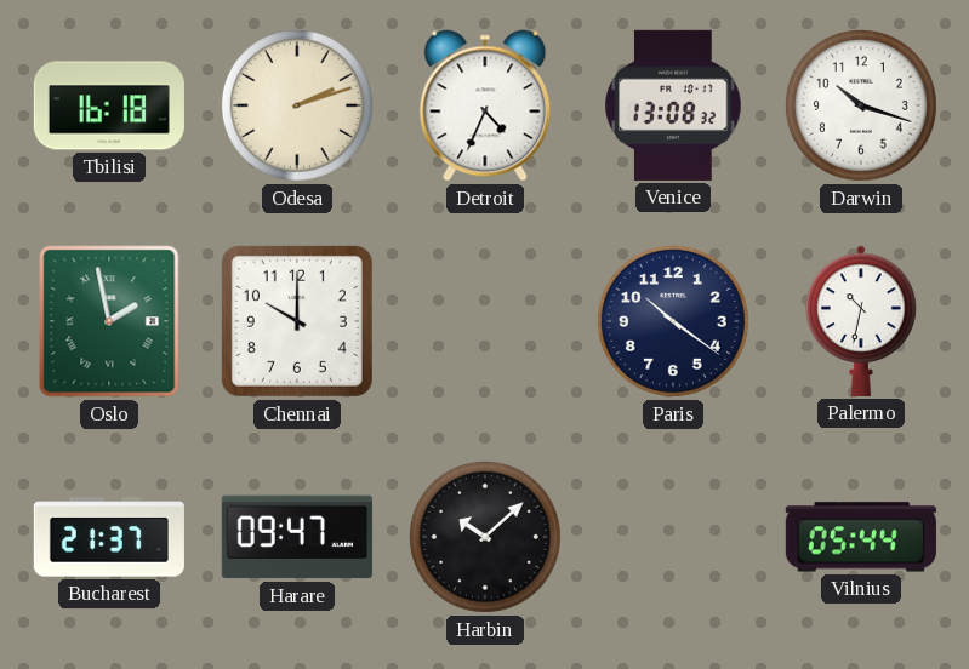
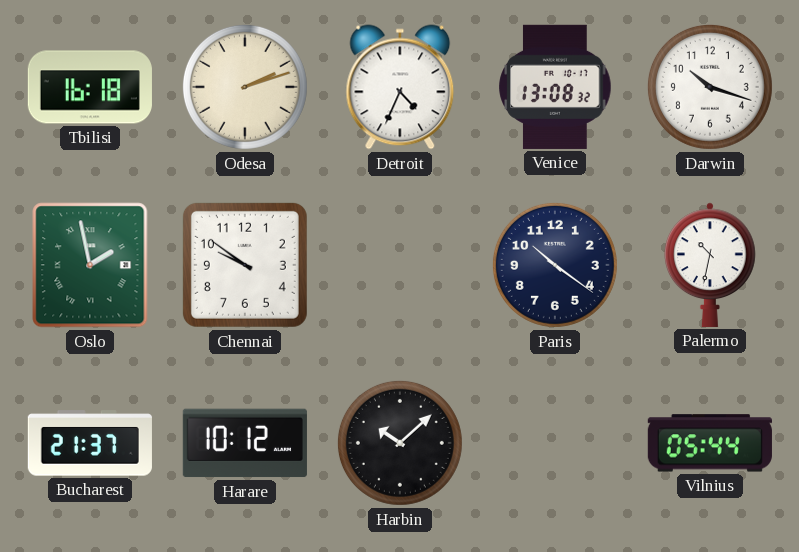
Chennai: 10:00 -> 9:51 (245, 265)
Harare: 09:47 -> 10:12 (245, 443)
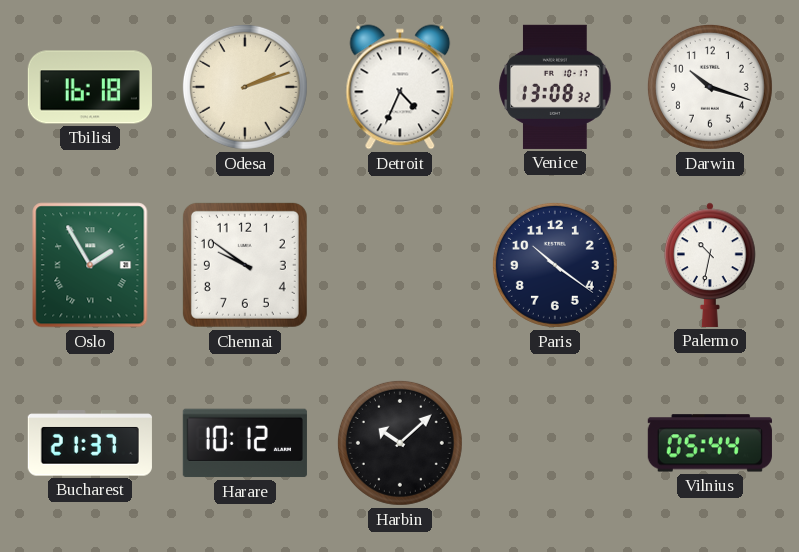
Oslo: 1:58 -> 1:55 (90, 265)
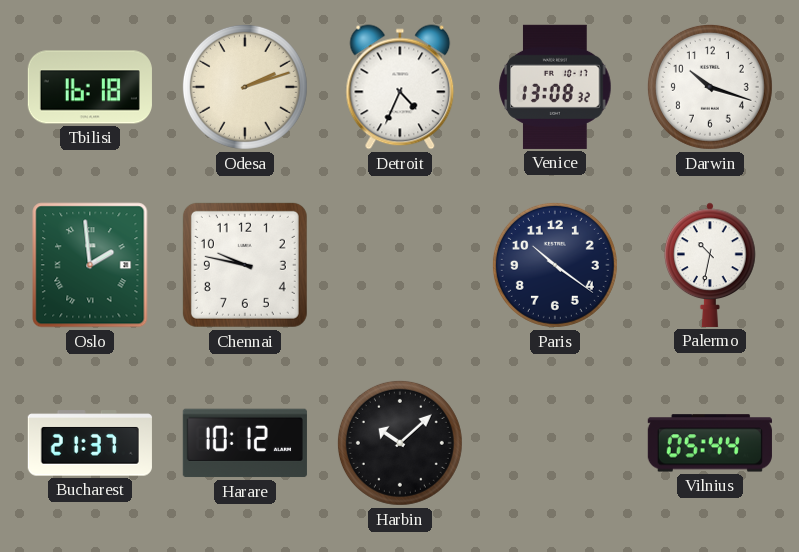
Oslo: 1:55 -> 1:59 (90, 265)
Chennai: 9:51 -> 9:47 (245, 265)
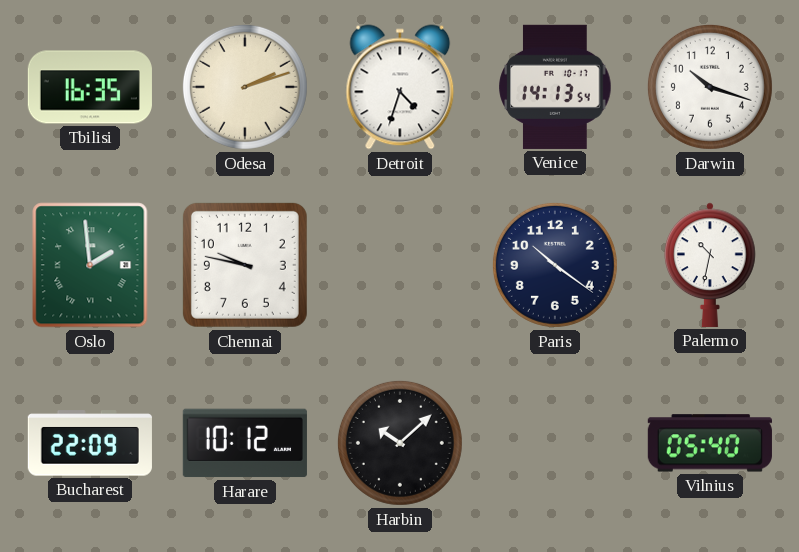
Tbilisi: 16:18 -> 16:35 (90, 87)
Detroit: 4:34 -> 4:33 (400, 87)
Venice: 13:08 -> 14:13 (555, 87)
Bucharest: 21:37 -> 22:09 (90, 443)
Vilnius: 05:44 -> 05:40 (710, 443)
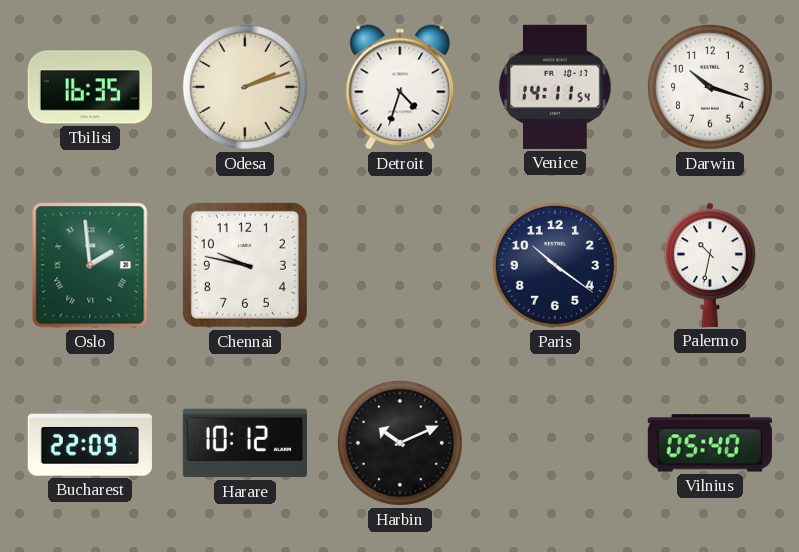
Venice: 14:13 -> 14:11 (555, 87)
Harbin: 10:08 -> 10:11 (400, 443)
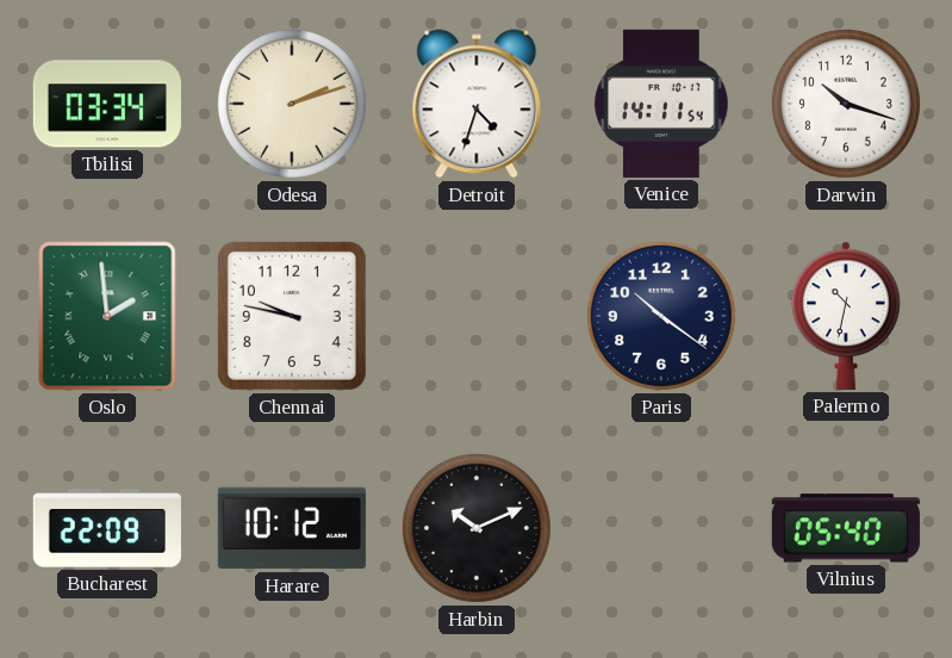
Tbilisi: 16:35 -> 03:34 (107, 104)
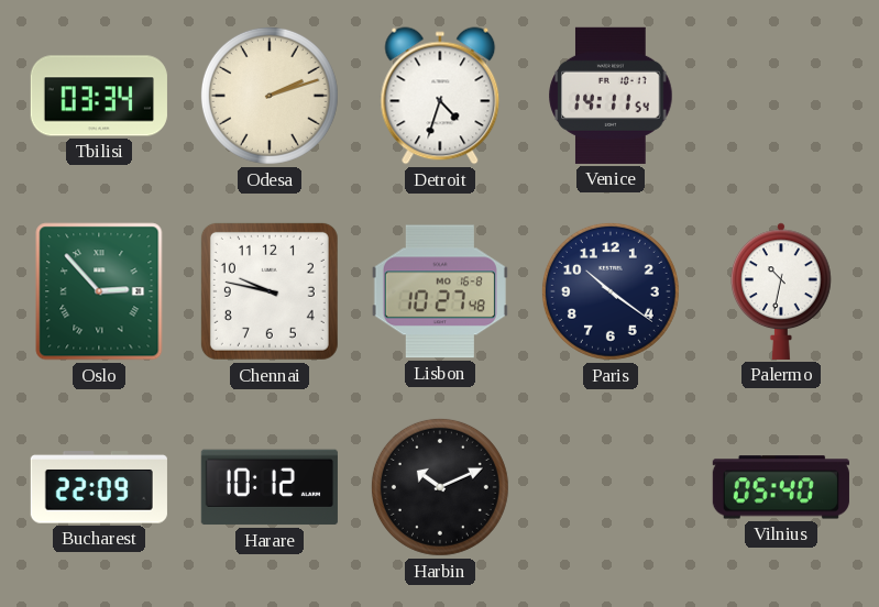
Darwin: 10:18 -> none (846, 104)
Oslo: 1:59 -> 2:53 (99, 291)
Lisbon: none -> 10:27 (440, 291)
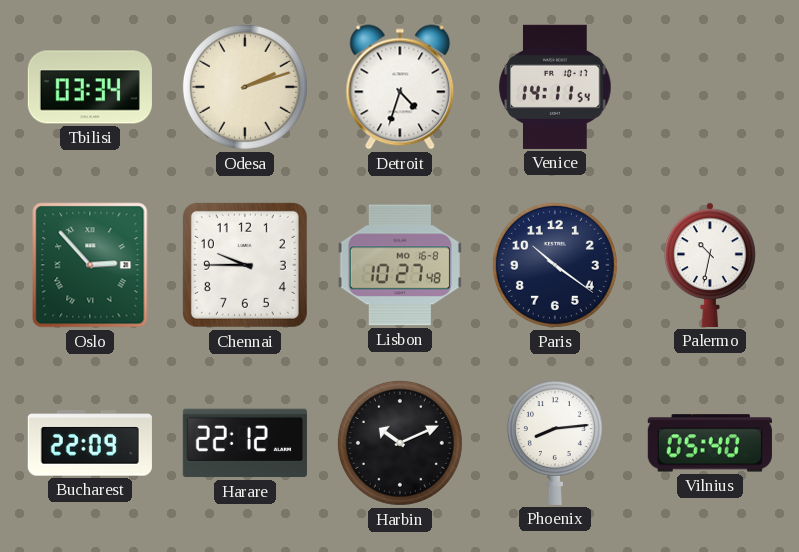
Chennai: 9:47 -> 9:45 (245, 265)
Harare: 10:12 -> 22:12 (245, 443)
Phoenix: none -> 8:14 (555, 443)
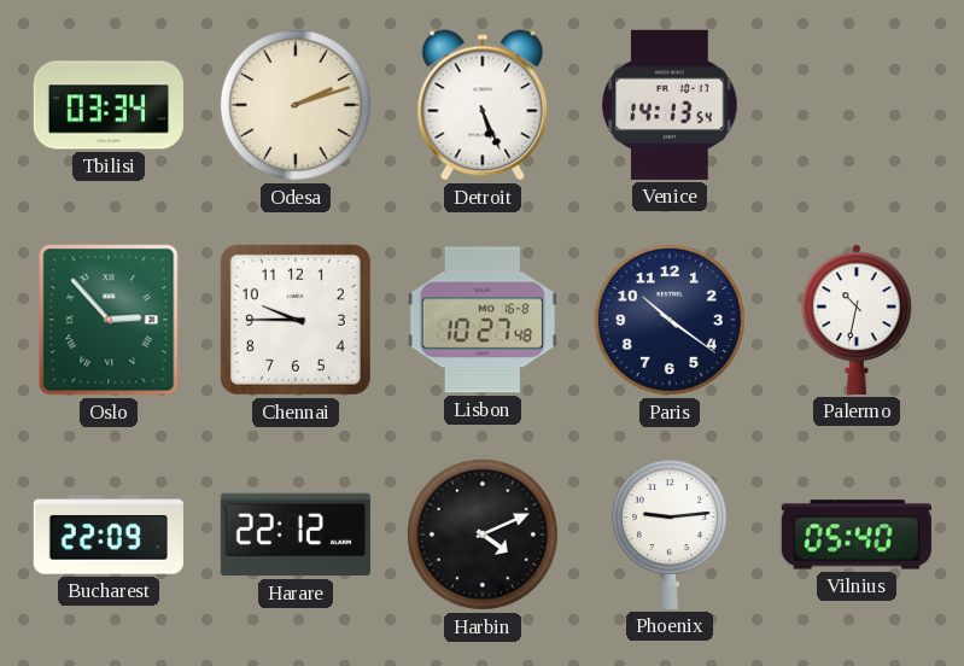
Detroit: 4:33 -> 5:26 (483, 105)
Venice: 14:11 -> 14:13 (670, 105)
Harbin: 10:11 -> 4:11 (483, 534)
Phoenix: 8:14 -> 9:14 (670, 534)
